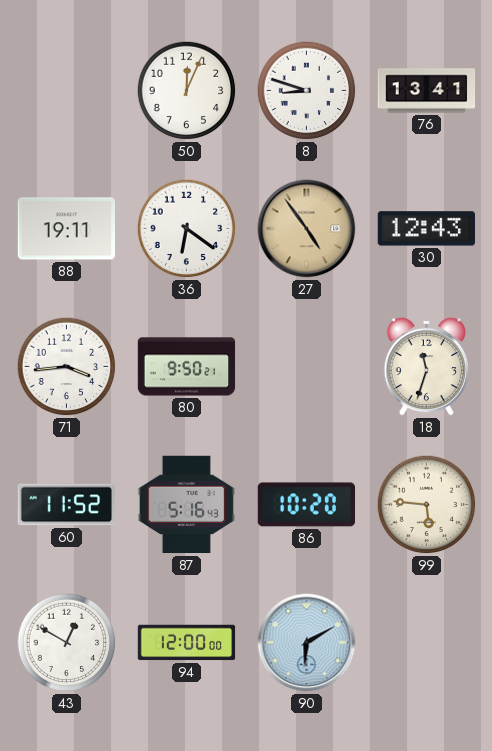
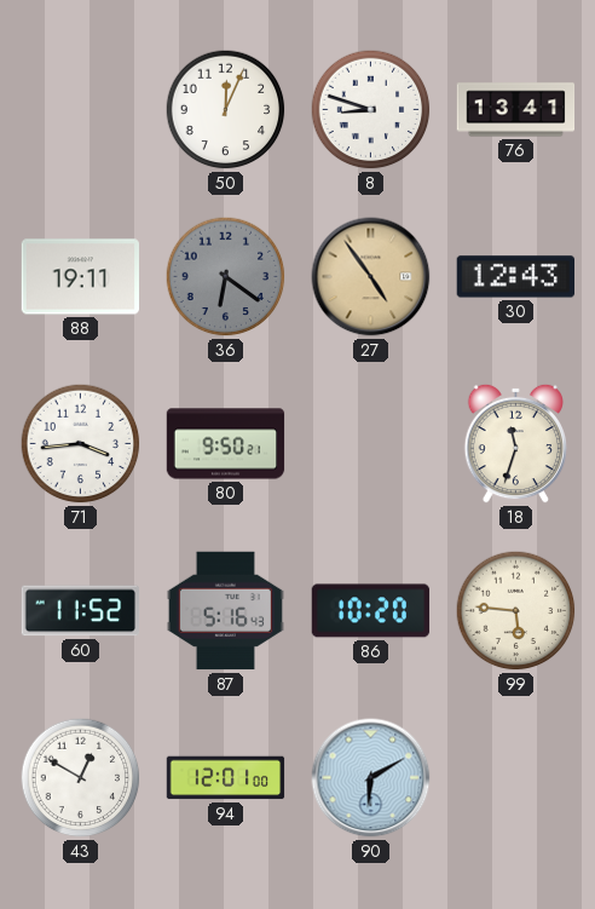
36 dial: white -> grey (226, 277)
94: 12:00 -> 12:01 (226, 778)
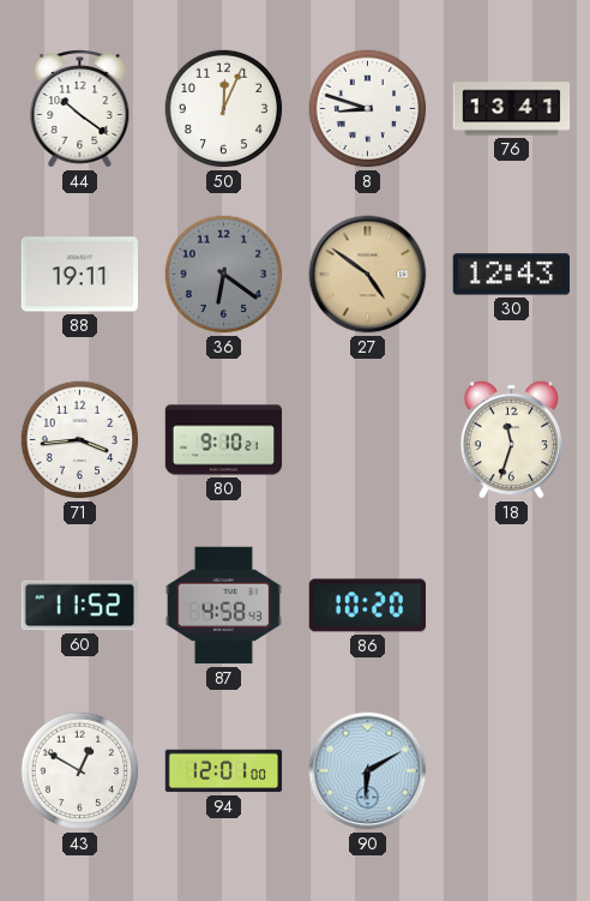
44: none -> 10:21 (80, 109)
27: 4:54 -> 4:51 (368, 275)
80: 9:50 -> 9:10 (224, 440)
87: 5:16 -> 4:58 (223, 606)
99: 5:46 -> none (516, 611)
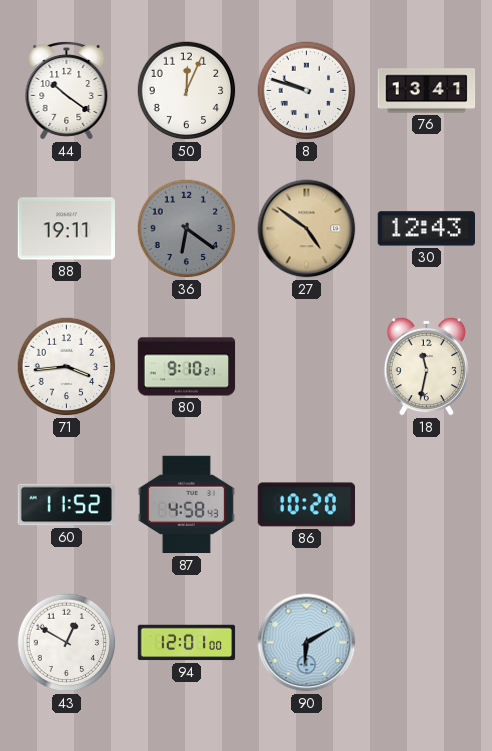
8: 8:48 -> 9:48 (307, 91)
18: 11:33 -> 11:32 (426, 366)
